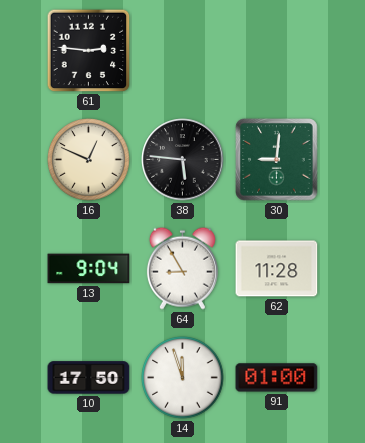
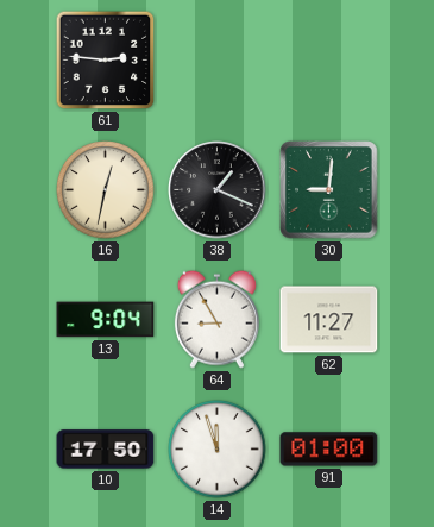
16: 12:49 -> 12:32 (106, 190)
38: 5:46 -> 1:19 (218, 190)
62: 11:28 -> 11:27 (329, 320)
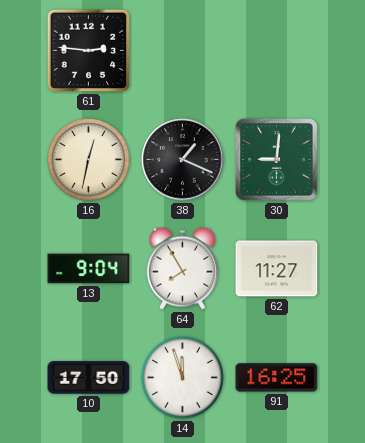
64: 8:55 -> 7:55 (182, 268)
91: 01:00 -> 16:25 (277, 378)
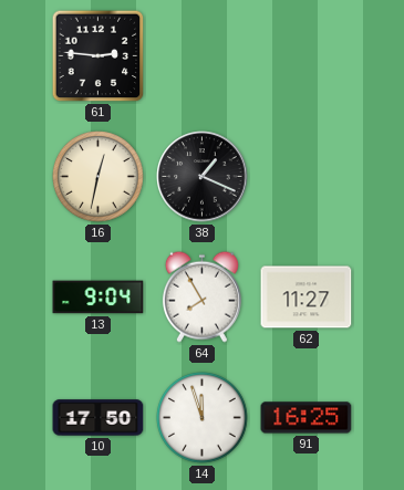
30: 9:01 -> none (277, 160)
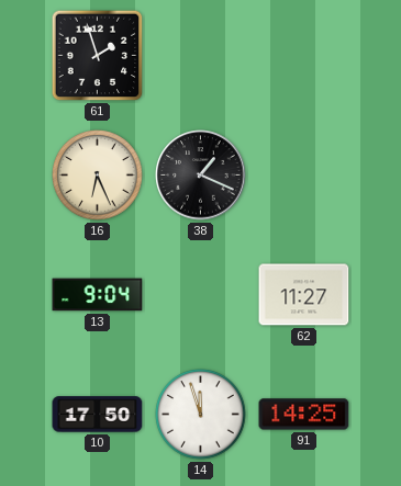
61: 2:46 -> 1:57 (98, 56)
16: 12:32 -> 6:26 (98, 176)
64: 7:55 -> none (201, 296)
91: 16:25 -> 14:25 (304, 415)
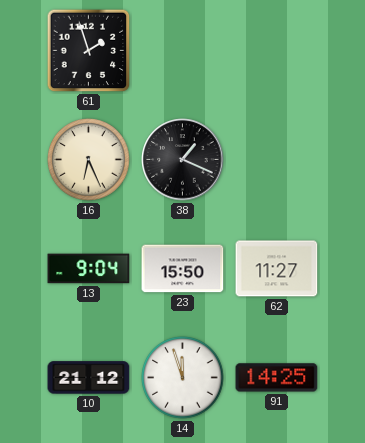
23: none -> 15:50 (183, 269)
10: 17:50 -> 21:12 (89, 378)
